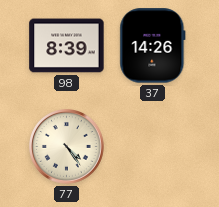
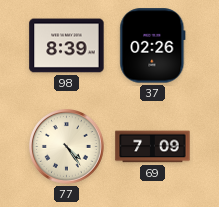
37: 14:26 -> 02:26 (153, 46)
69: none -> 7:09 (153, 147)
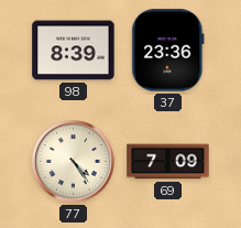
37: 02:26 -> 23:36 (168, 51)
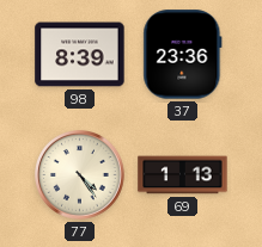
69: 7:09 -> 1:13 (183, 175)
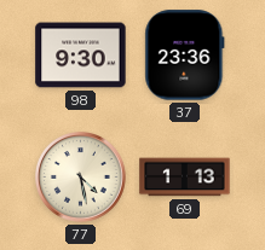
98: 8:39 -> 9:30 (81, 56)
77: 4:24 -> 4:28 (81, 178)
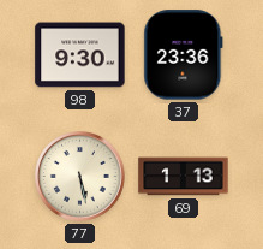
77: 4:28 -> 5:28 (80, 177)
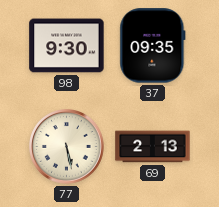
37: 23:36 -> 09:35 (153, 46)
69: 1:13 -> 2:13 (153, 147)
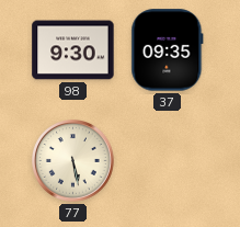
69: 2:13 -> none (153, 147)
